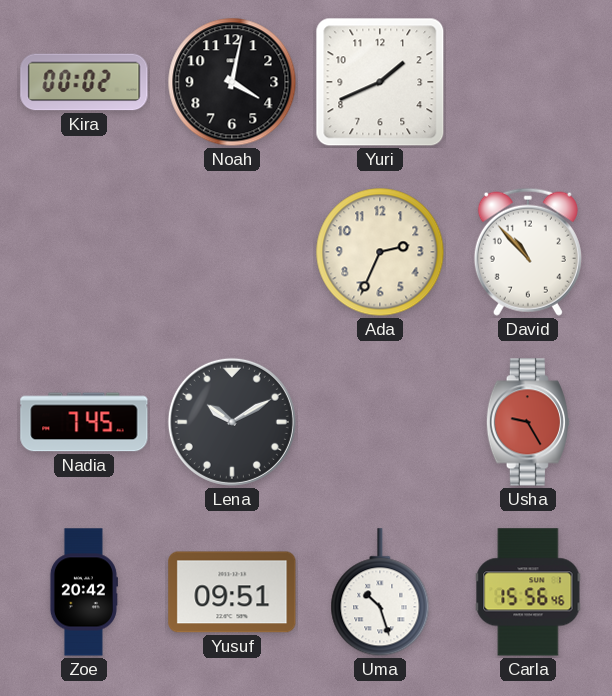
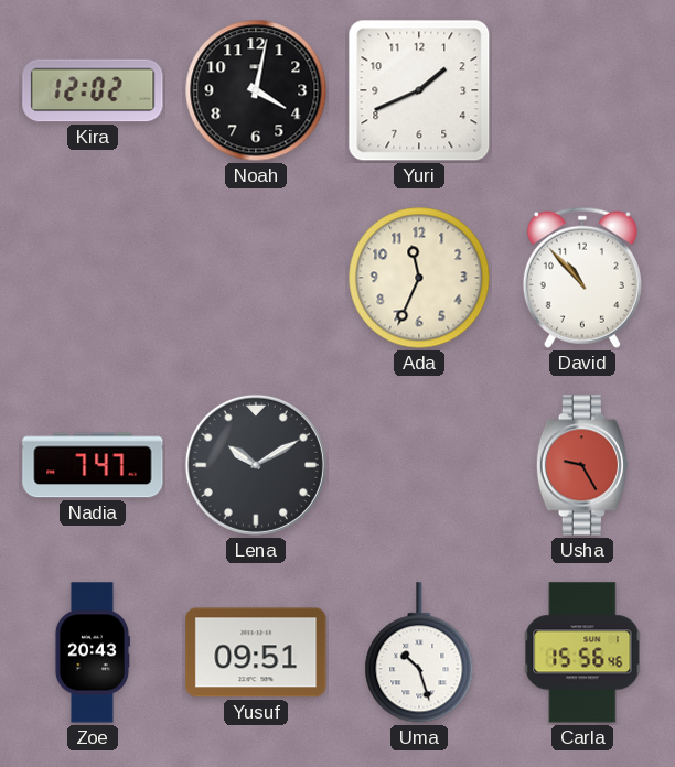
Kira: 00:02 -> 12:02 (93, 90)
Ada: 2:34 -> 11:34 (419, 278)
Nadia: 7:45 -> 7:47 (93, 465)
Zoe: 20:42 -> 20:43 (92, 652)
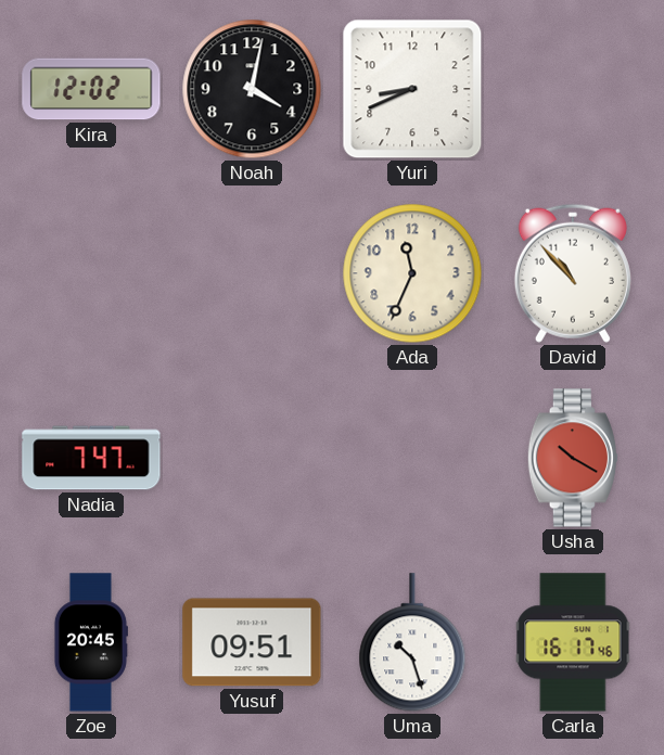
Yuri: 1:41 -> 8:41 (412, 89)
Lena: 10:10 -> none (256, 465)
Usha: 9:25 -> 10:20 (573, 458)
Zoe: 20:43 -> 20:45 (90, 642)
Carla: 15:56 -> 16:17 (573, 642)
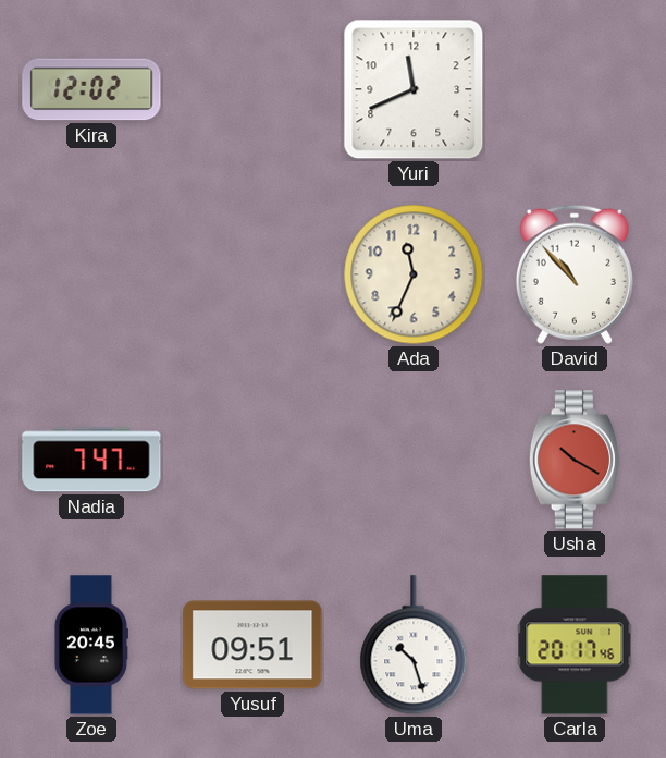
Noah: 4:02 -> none (252, 89)
Yuri: 8:41 -> 11:41 (414, 89)
Carla: 16:17 -> 20:17 (575, 645)
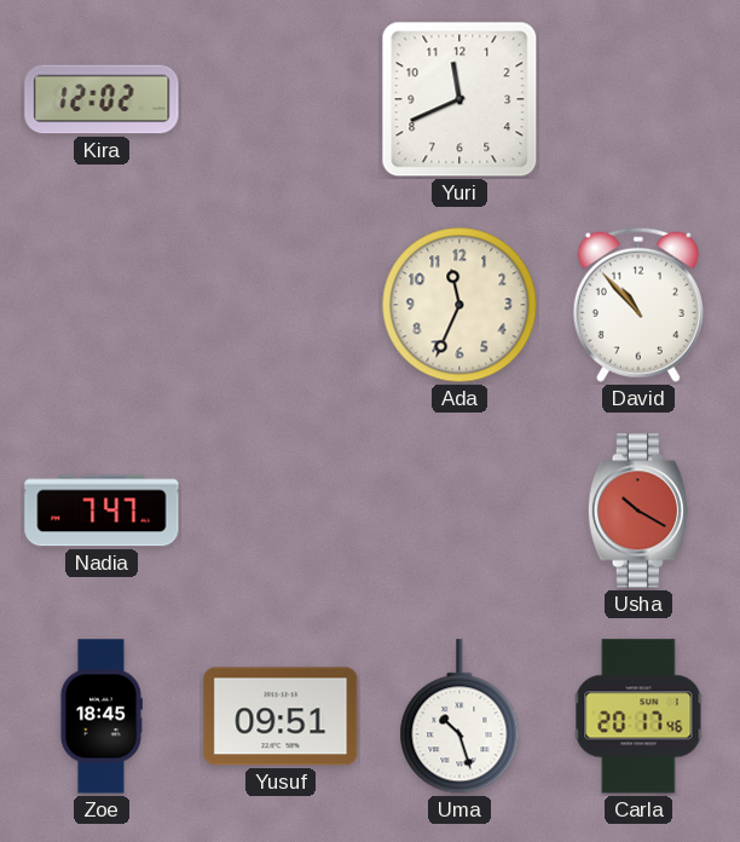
Zoe: 20:45 -> 18:45 (100, 716)
